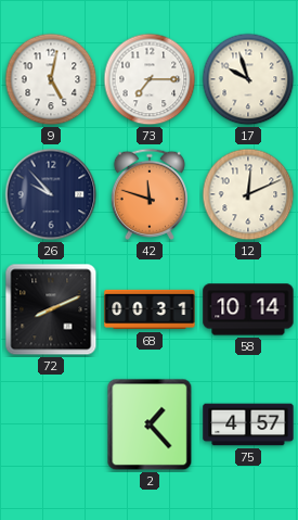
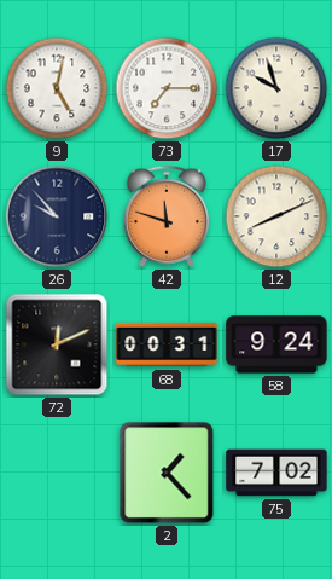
12: 12:11 -> 8:11 (276, 216)
72: 8:11 -> 12:11 (57, 344)
58: 10:14 -> 9:24 (276, 344)
75: 4:57 -> 7:02 (276, 473)
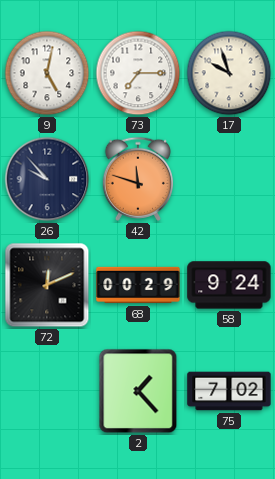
12: 8:11 -> none (276, 216)
68: 00:31 -> 00:29 (138, 285)
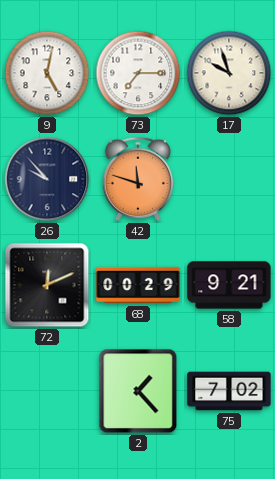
58: 9:24 -> 9:21 (229, 285)
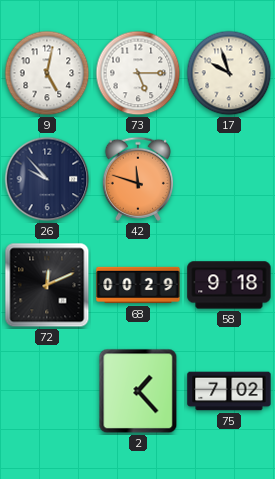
73: 7:15 -> 5:15 (138, 73)
58: 9:21 -> 9:18 (229, 285)
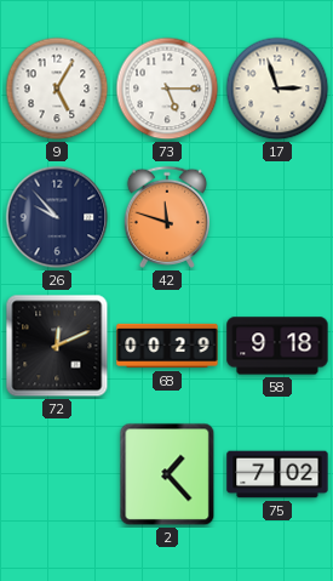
9: 5:02 -> 5:05 (57, 89)
17: 9:57 -> 2:57 (277, 89)
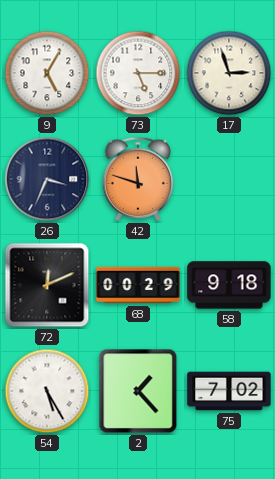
26: 9:53 -> 3:34 (47, 179)
54: none -> 5:25 (47, 391)
